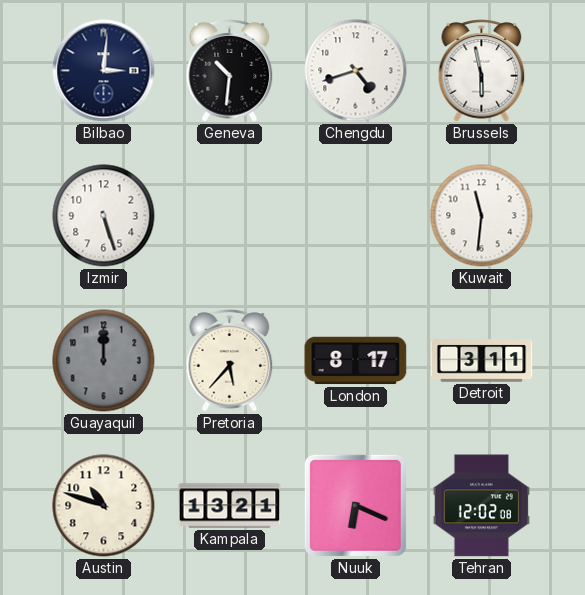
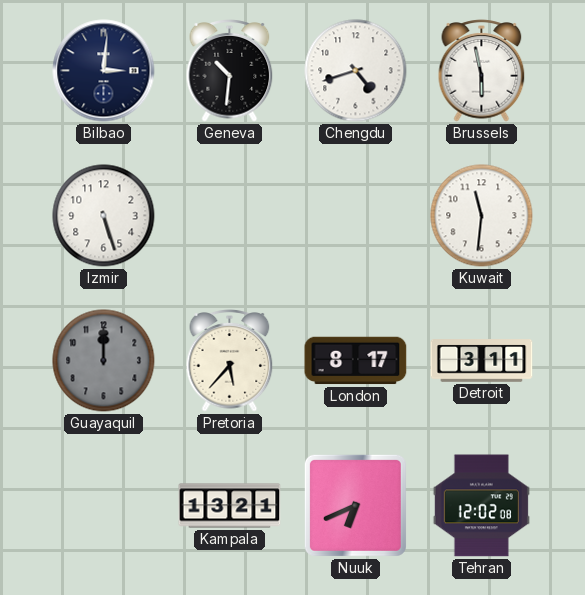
Austin: 10:48 -> none (104, 506)
Nuuk: 6:19 -> 6:41 (355, 505)
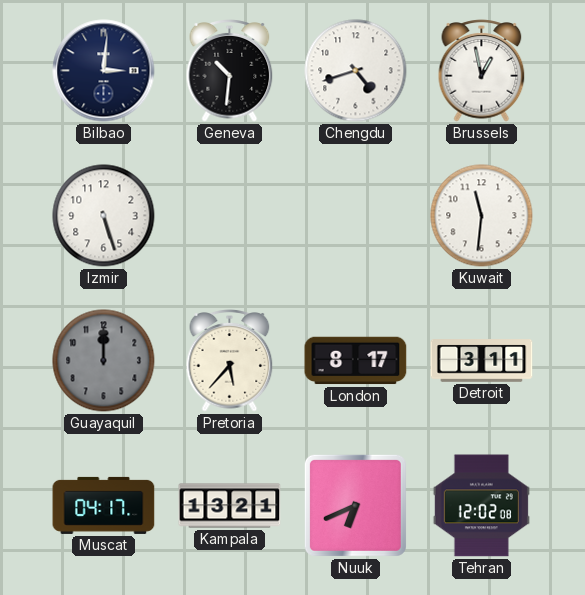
Brussels: 5:58 -> 12:58 (482, 71)
Muscat: none -> 04:17 (104, 505)
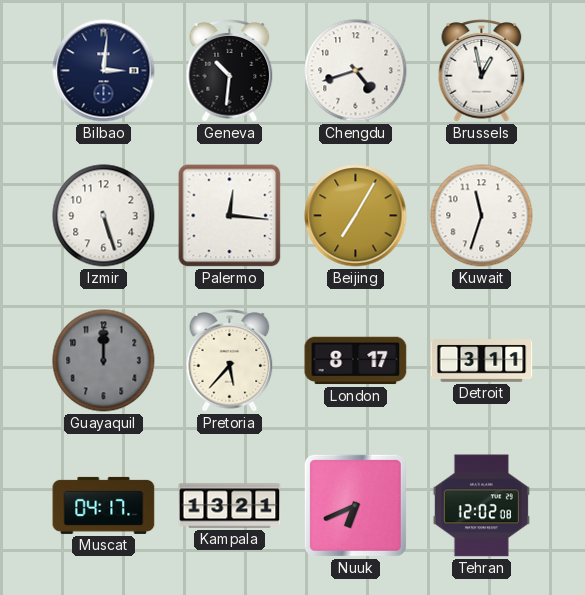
Palermo: none -> 12:16 (230, 216)
Beijing: none -> 7:05 (356, 216)
Kuwait: 11:31 -> 11:33 (482, 216)
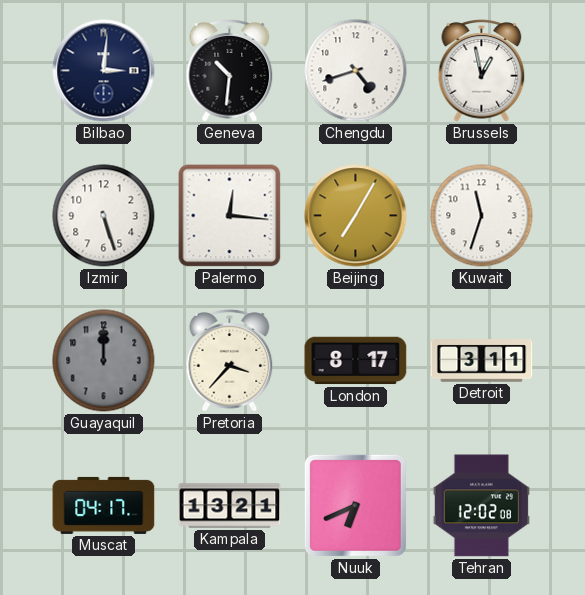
Pretoria: 5:37 -> 3:37 (230, 361)
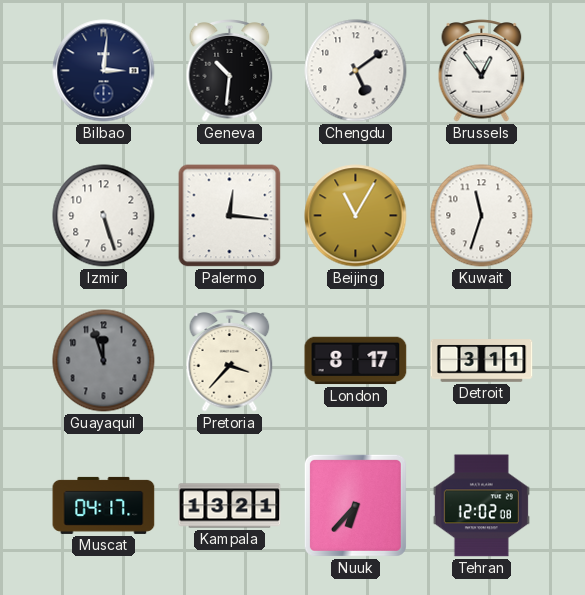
Chengdu: 4:42 -> 5:09 (356, 71)
Brussels: 12:58 -> 12:54 (482, 71)
Beijing: 7:05 -> 11:05 (356, 216)
Guayaquil: 12:00 -> 11:57 (104, 361)
Nuuk: 6:41 -> 6:37 (355, 505)
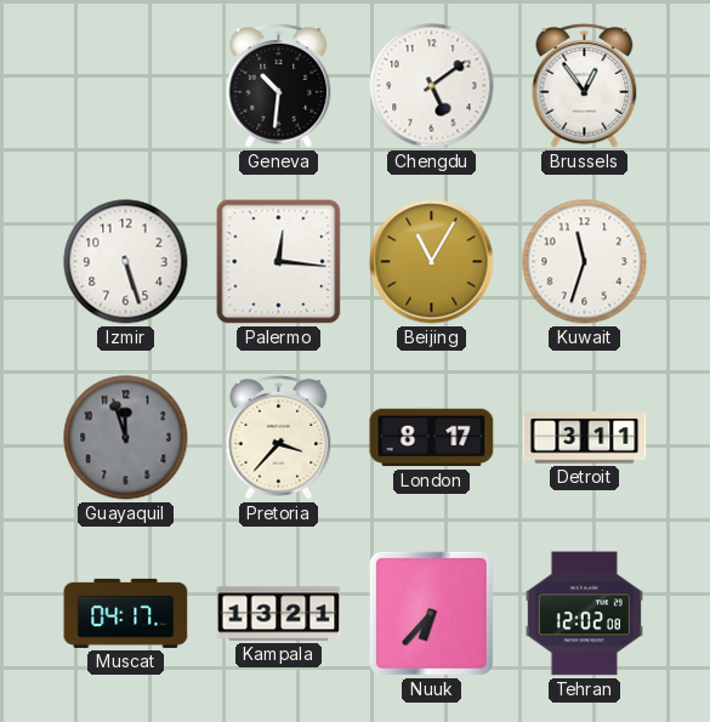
Bilbao: 3:01 -> none (104, 71)
